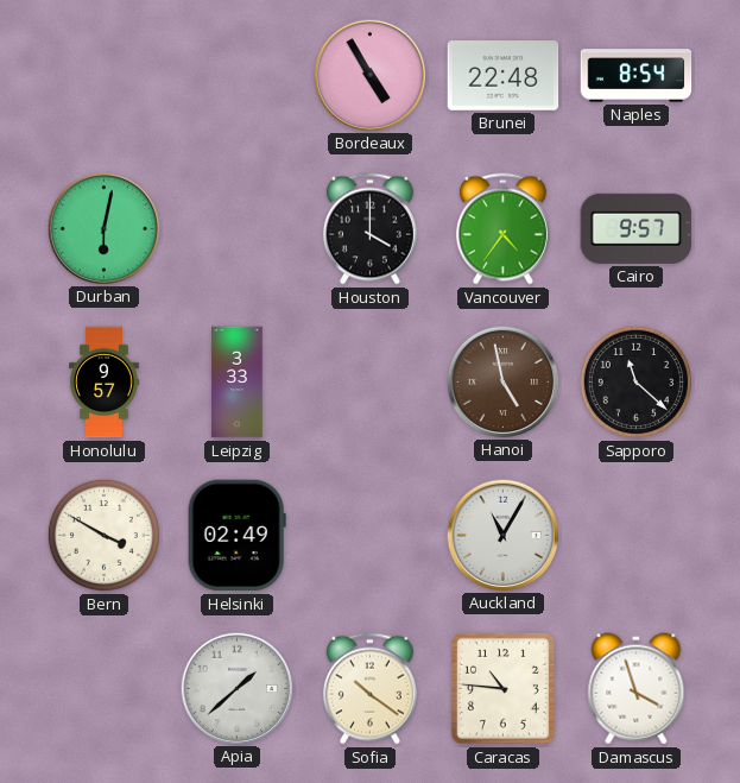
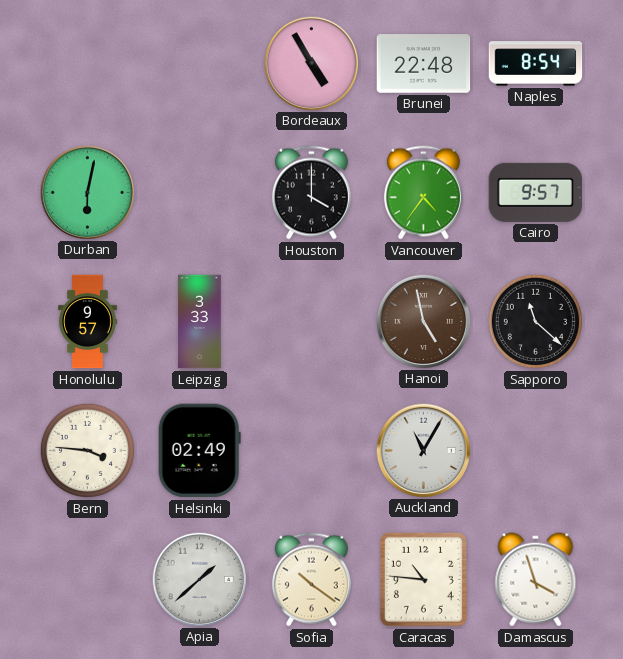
Bern: 3:50 -> 3:46 (87, 450)
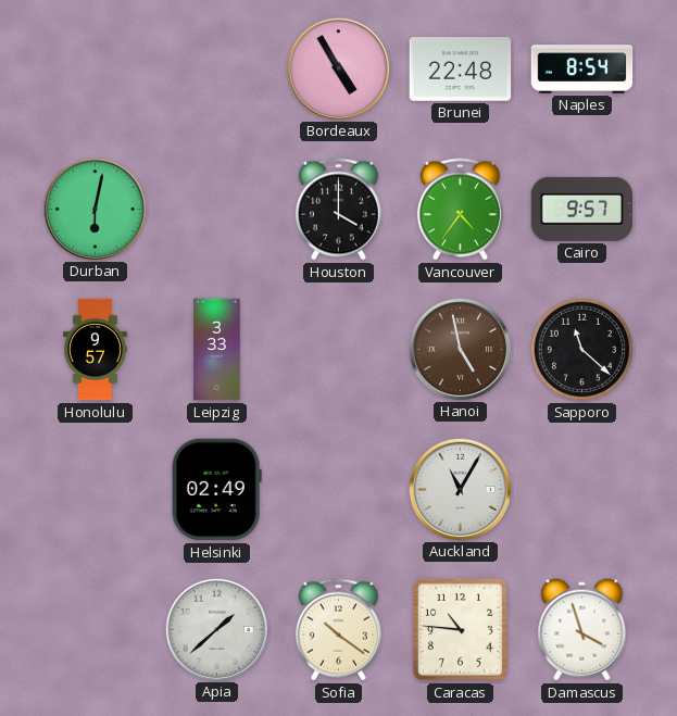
Bern: 3:46 -> none (87, 450)
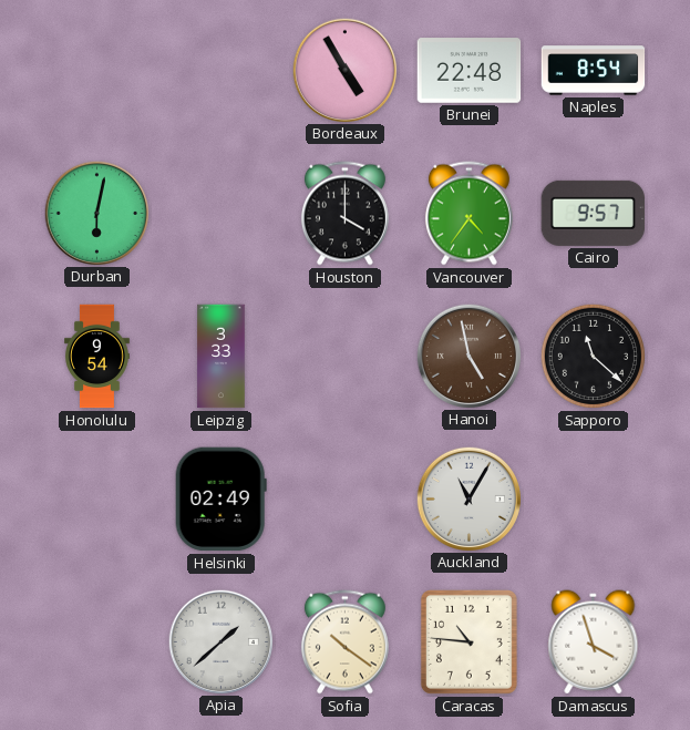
Honolulu: 9:57 -> 9:54 (97, 357)
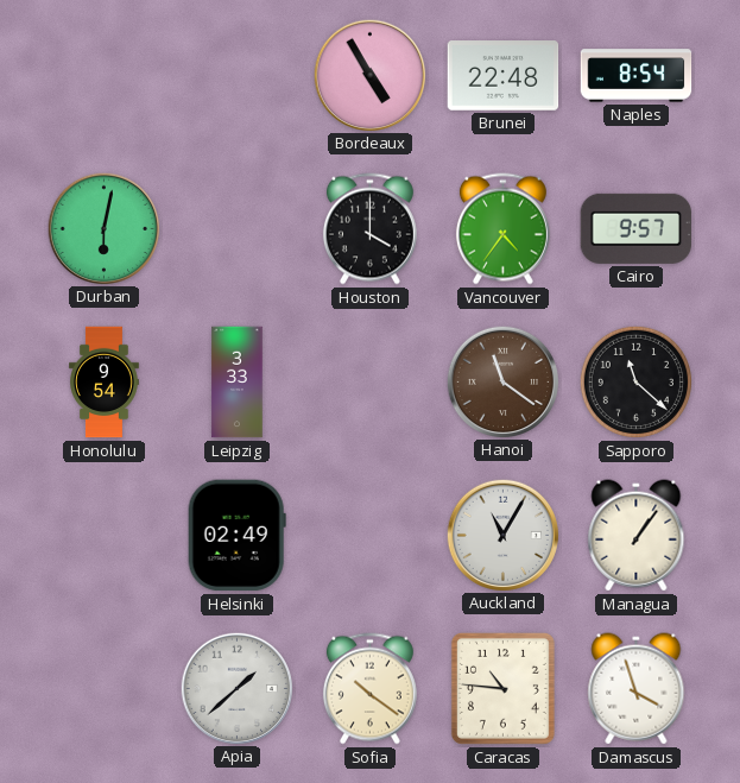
Hanoi: 4:58 -> 11:21 (502, 381)
Managua: none -> 1:06 (637, 536)
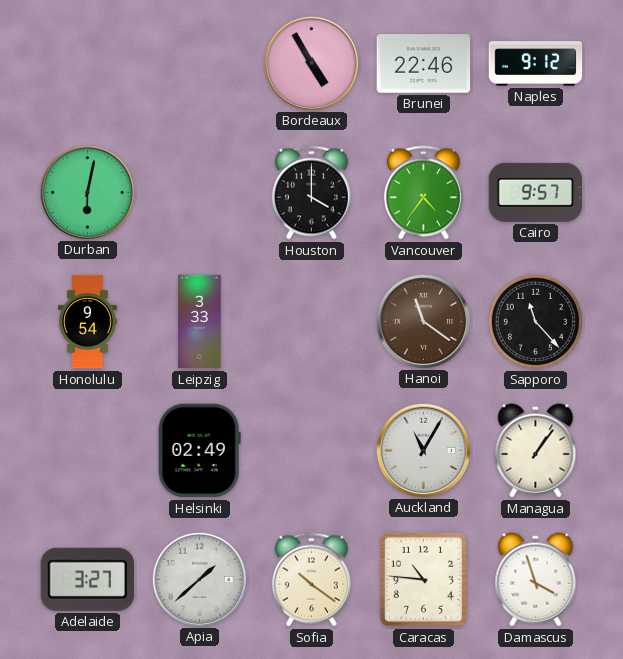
Brunei: 22:48 -> 22:46 (424, 64)
Naples: 8:54 -> 9:12 (536, 64)
Sapporo: 11:22 -> 11:23 (535, 321)
Adelaide: none -> 3:27 (87, 579)
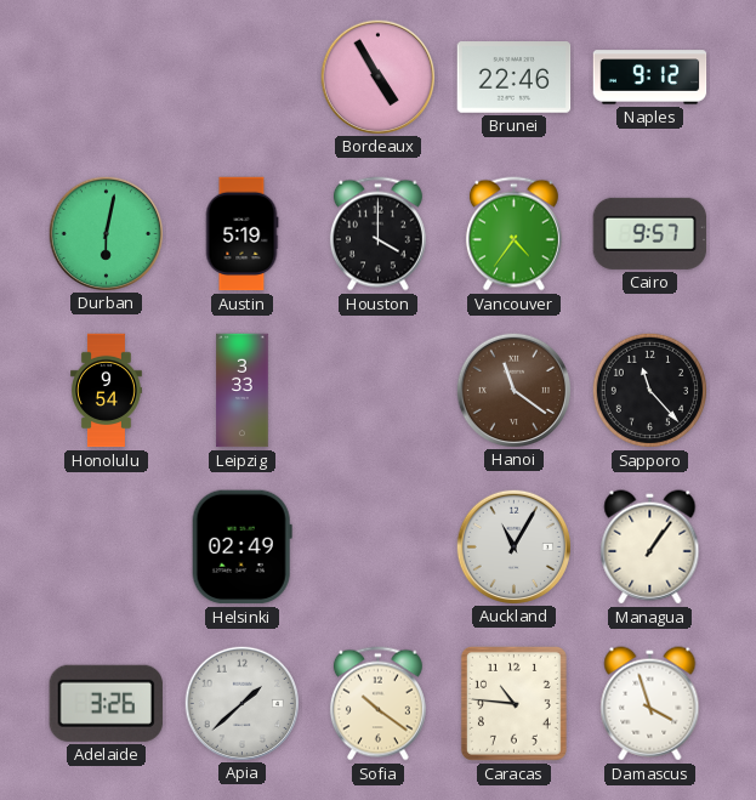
Austin: none -> 5:19 (241, 234)
Adelaide: 3:27 -> 3:26 (106, 703)
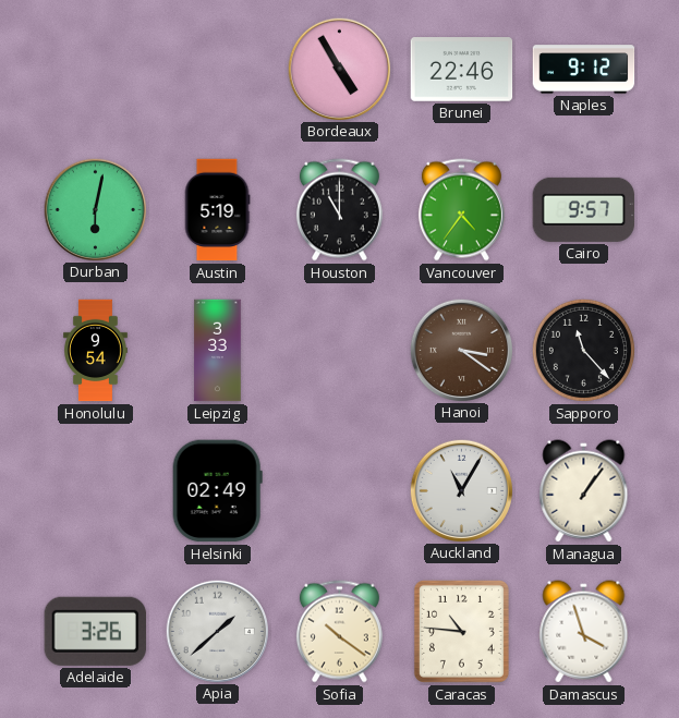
Houston: 4:00 -> 11:00 (339, 210)
Hanoi: 11:21 -> 3:21 (461, 350)
